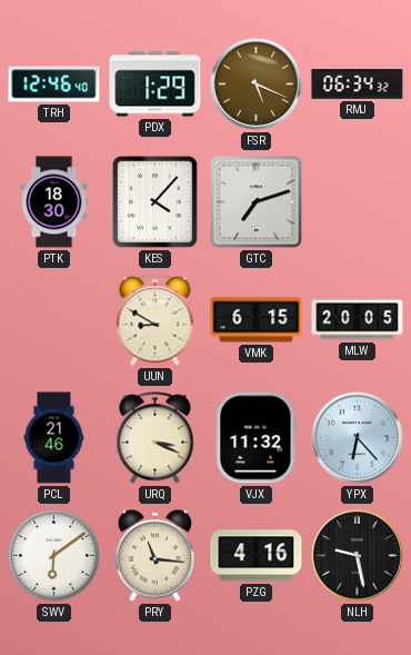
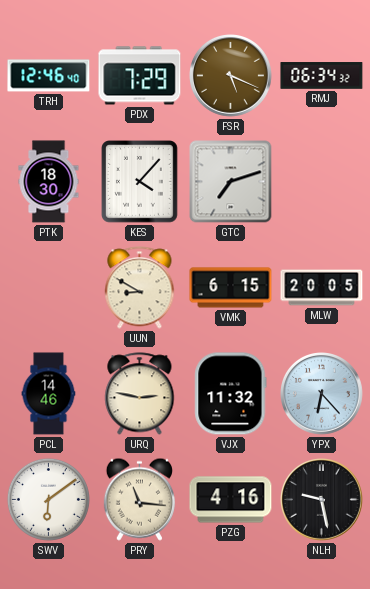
PDX: 1:29 -> 7:29 (140, 76)
PCL: 21:46 -> 14:46 (49, 394)
URQ: 3:19 -> 2:47 (140, 394)
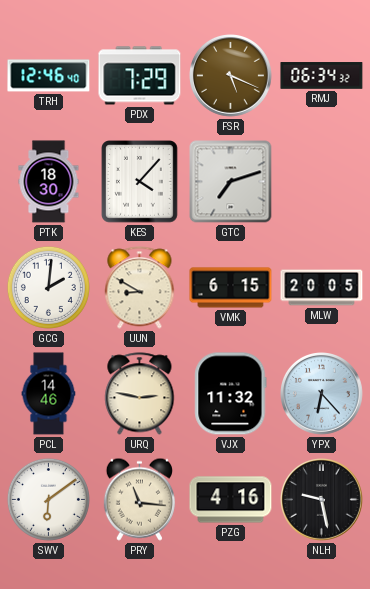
GCG: none -> 2:01 (48, 287)
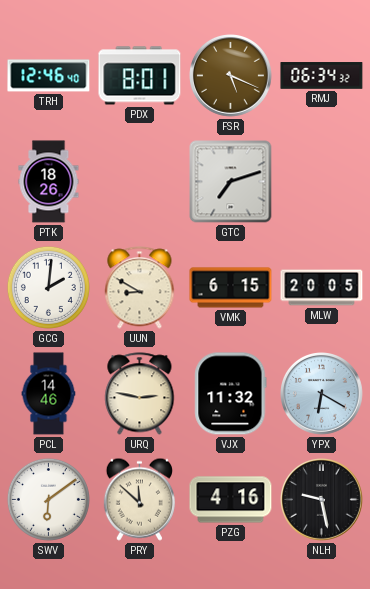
PDX: 7:29 -> 8:01 (140, 76)
PTK: 18:30 -> 18:26 (49, 182)
KES: 4:07 -> none (140, 182)
YPX: 6:23 -> 6:20 (322, 394)
PRY: 11:16 -> 11:52 (139, 499)
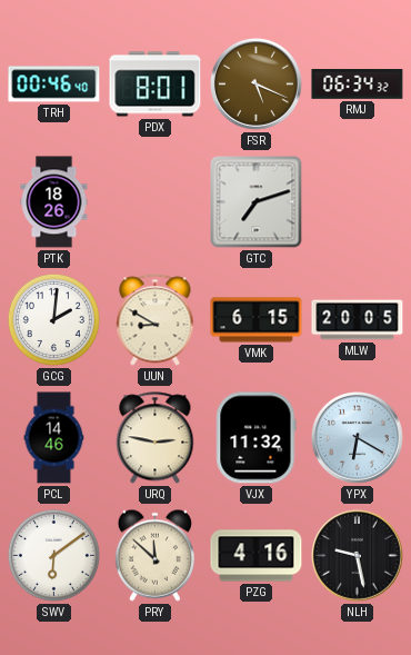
TRH: 12:46 -> 00:46 (54, 85)
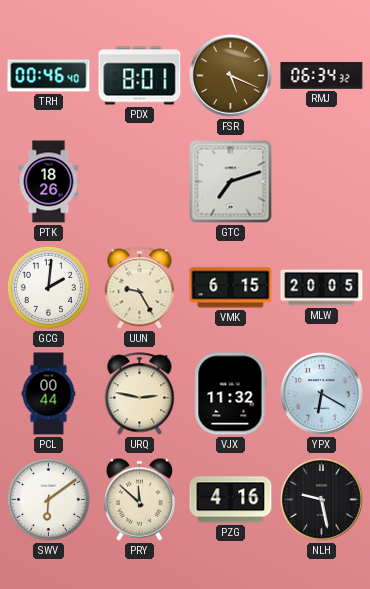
UUN: 8:50 -> 9:25 (140, 288)
PCL: 14:46 -> 00:44 (49, 394)
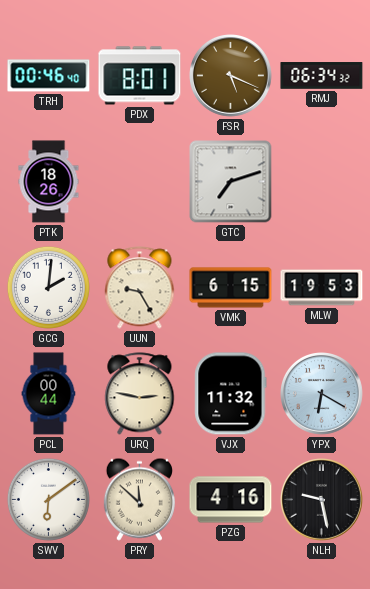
MLW: 20:05 -> 19:53 (322, 288)
